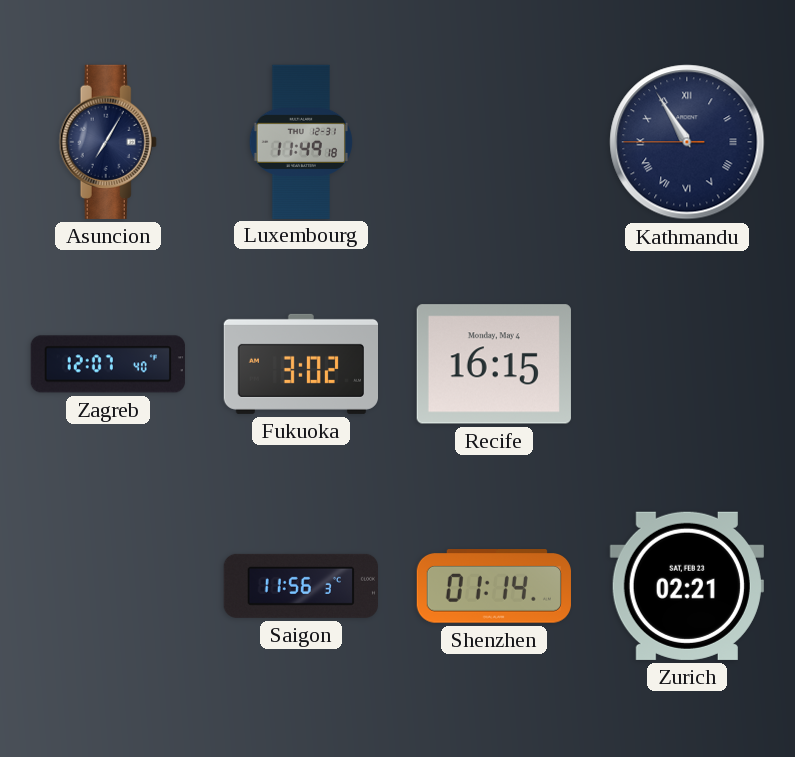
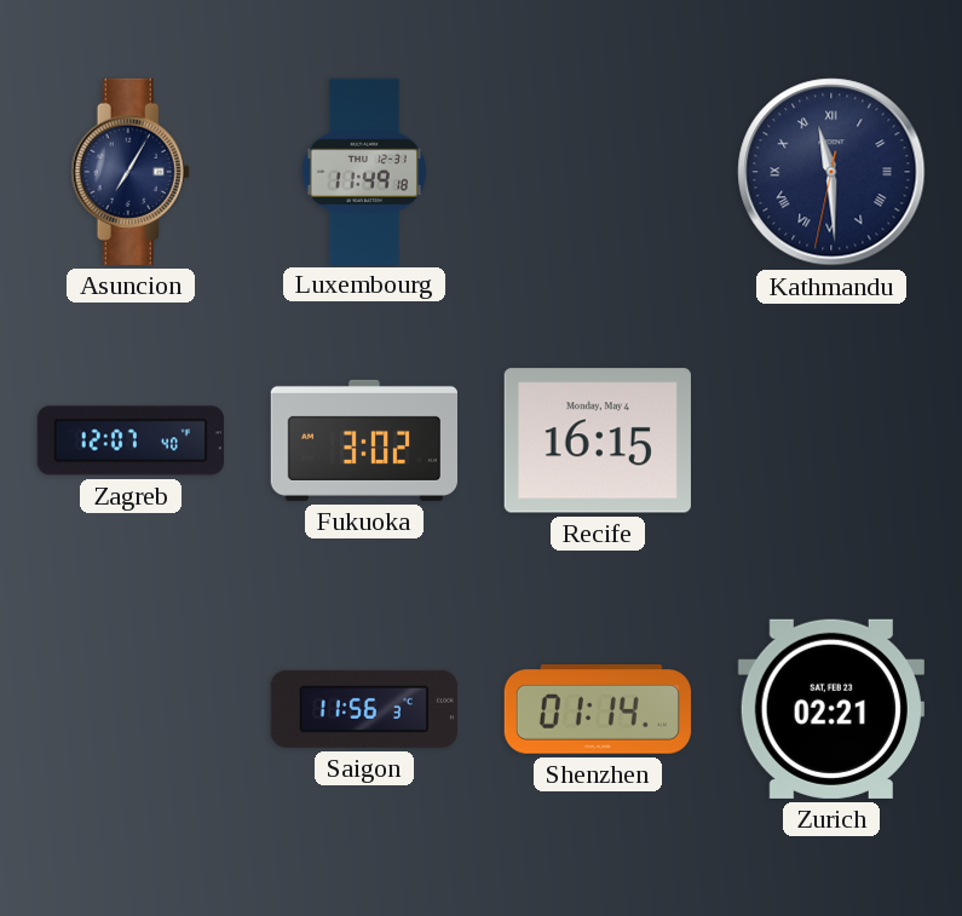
Kathmandu: 10:54 -> 11:29 (831, 172)
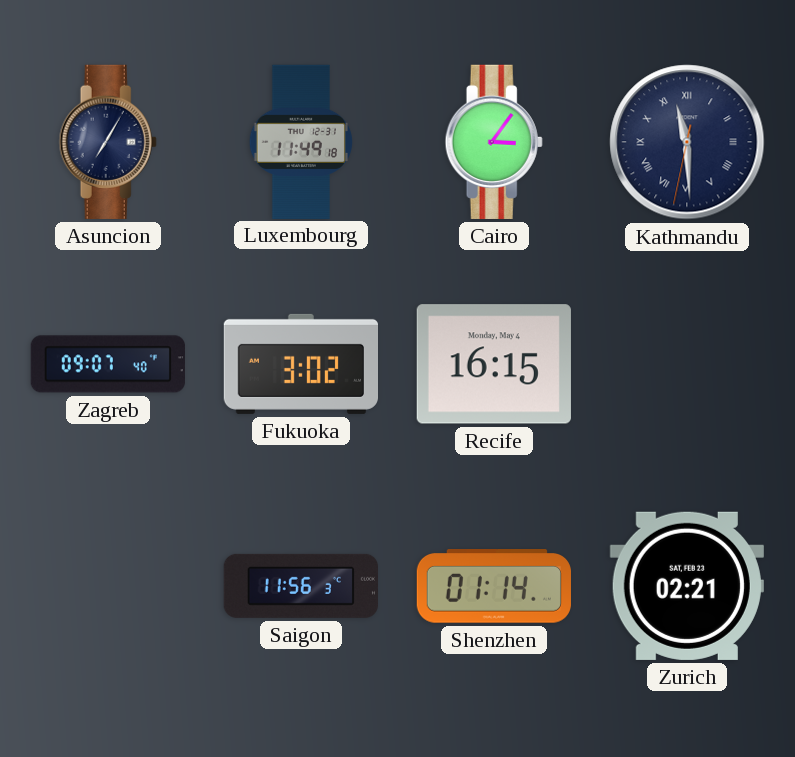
Cairo: none -> 3:06 (494, 142)
Zagreb: 12:07 -> 09:07 (108, 364)
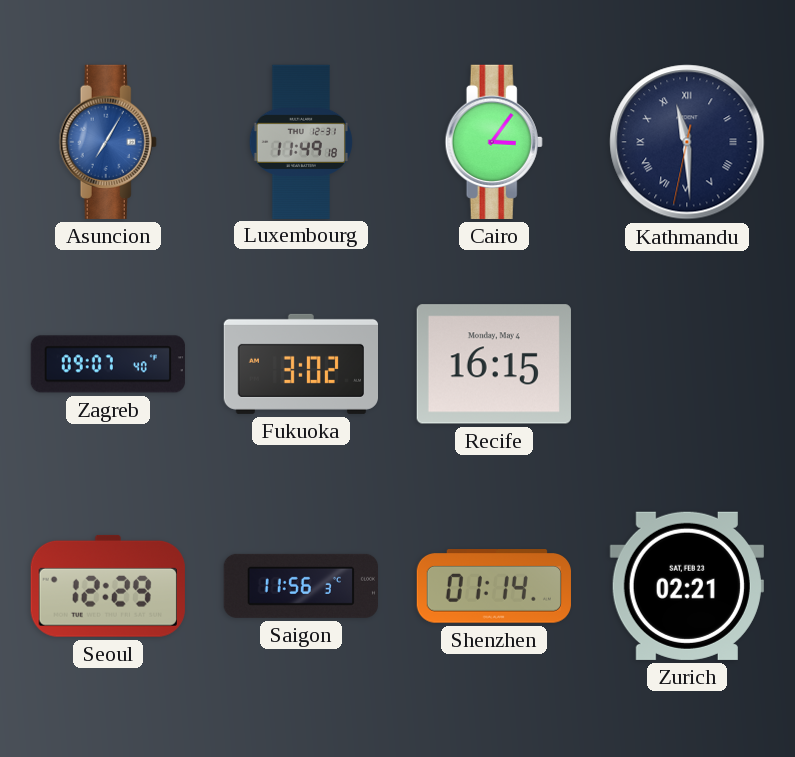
Asuncion dial: navy -> blue (108, 142)
Seoul: none -> 12:29 (108, 586)
